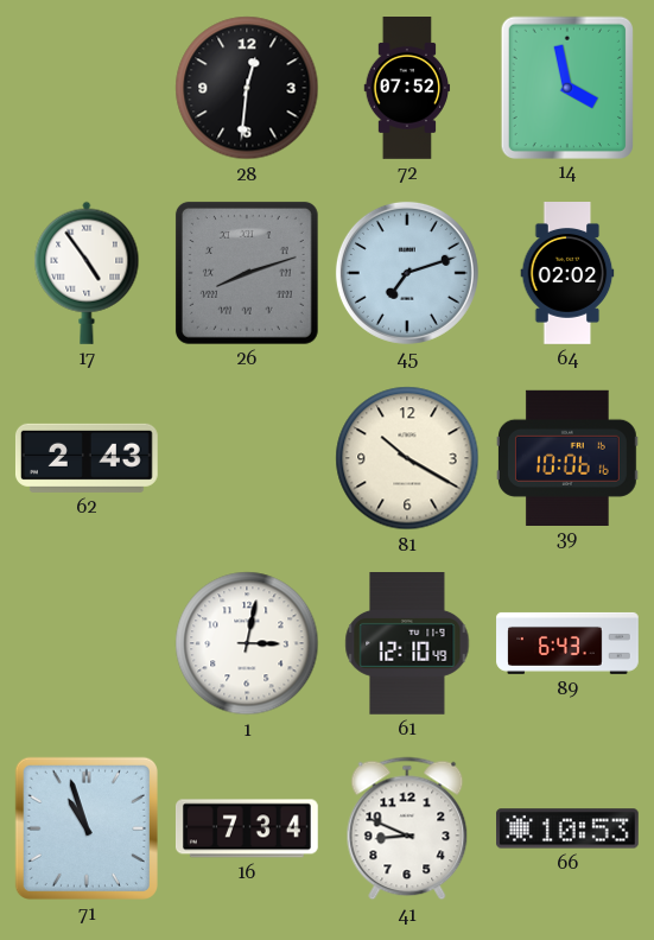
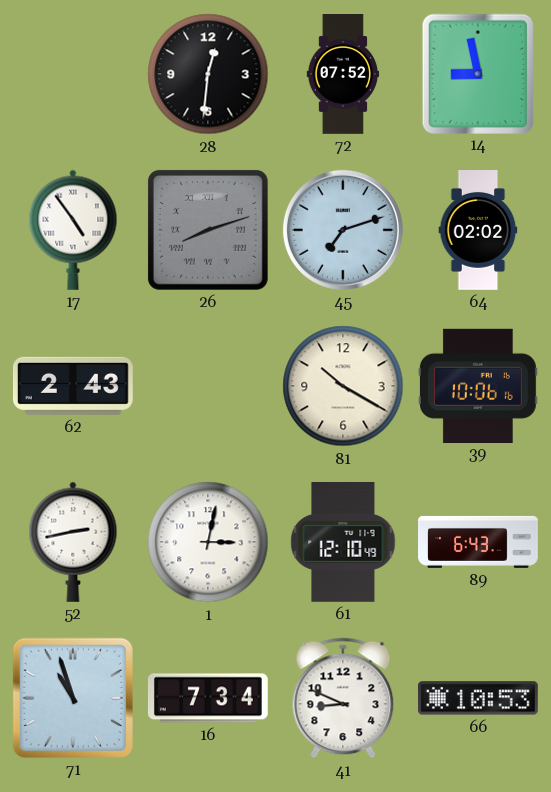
14: 3:58 -> 8:58 (478, 73)
52: none -> 2:43 (73, 542)
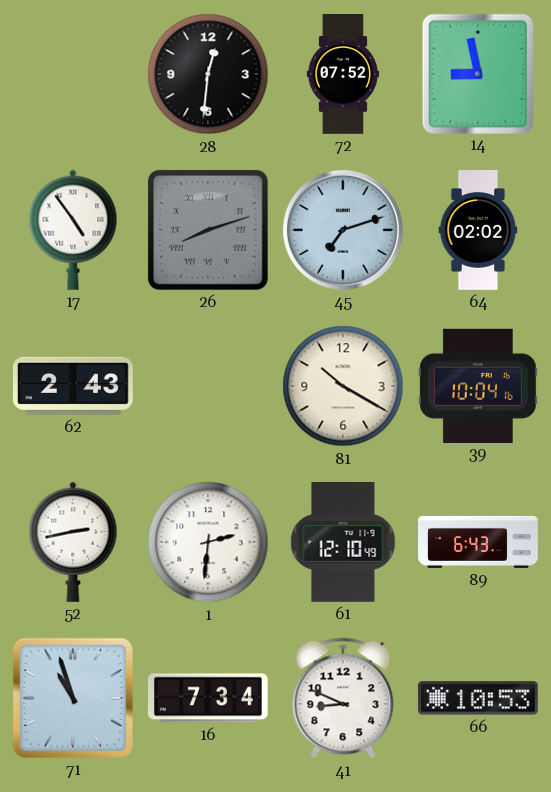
39: 10:06 -> 10:04 (478, 385)
1: 3:02 -> 2:31 (208, 542)
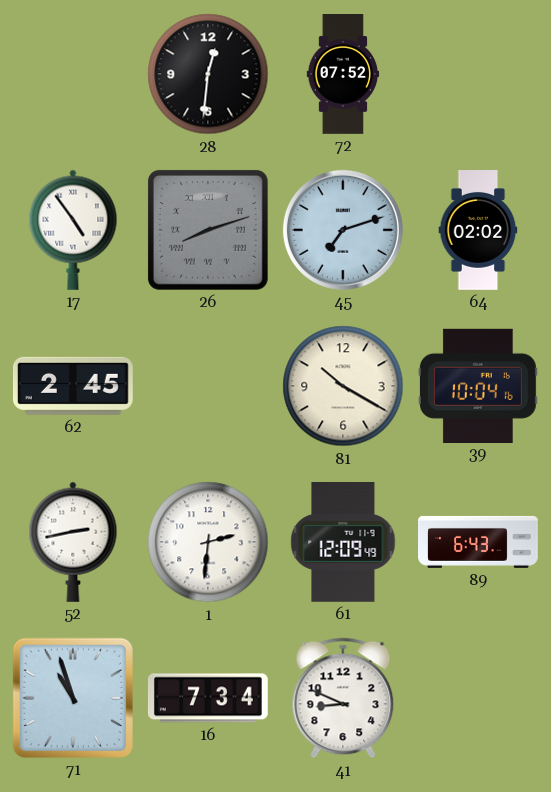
14: 8:58 -> none (478, 73)
62: 2:43 -> 2:45 (73, 386)
61: 12:10 -> 12:09 (343, 543)
66: 10:53 -> none (479, 698)
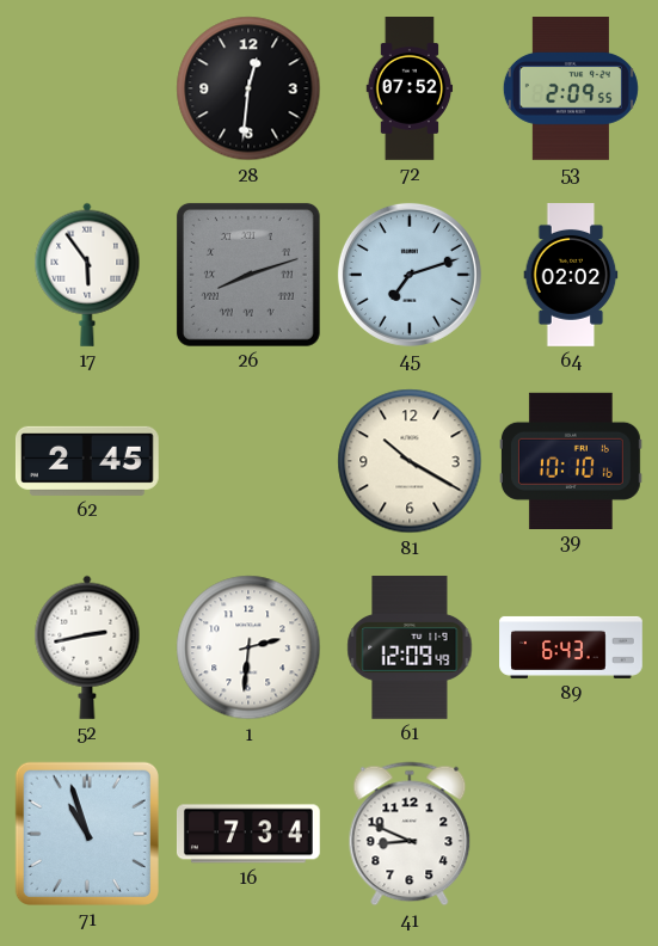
53: none -> 2:09 (571, 90)
17: 4:54 -> 5:54 (87, 275)
39: 10:04 -> 10:10 (571, 460)
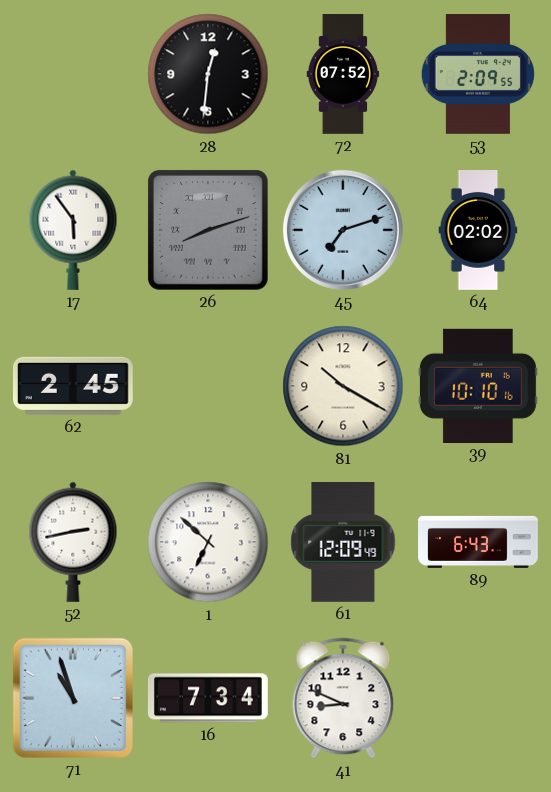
1: 2:31 -> 6:52 (208, 542)
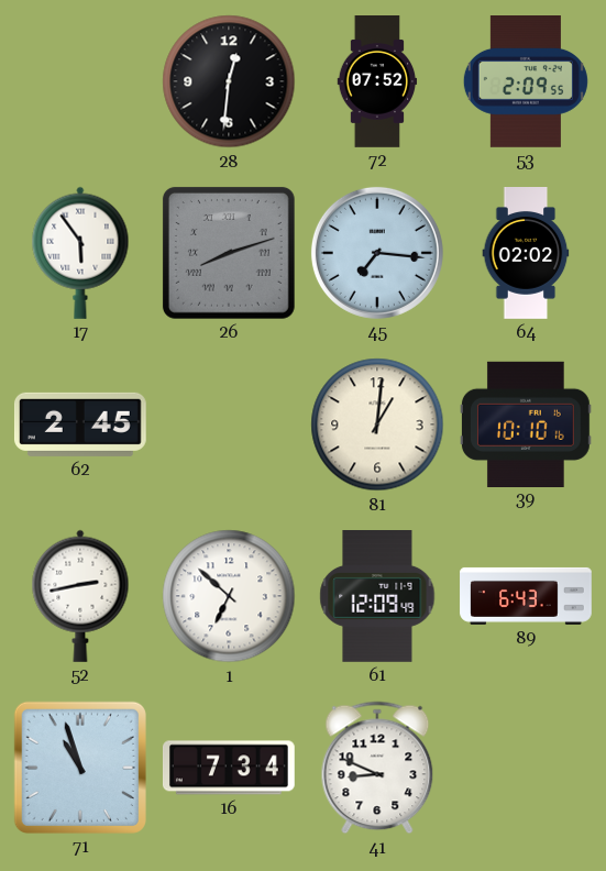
45: 7:12 -> 7:16 (377, 253)
81: 10:20 -> 1:01 (377, 425)
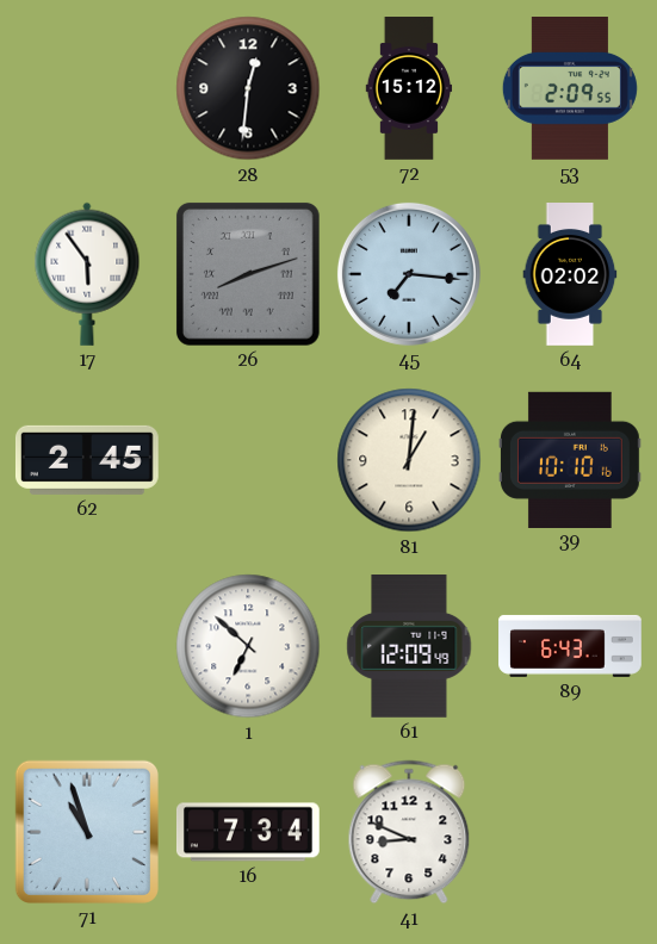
72: 07:52 -> 15:12 (409, 89)
52: 2:43 -> none (80, 596)
